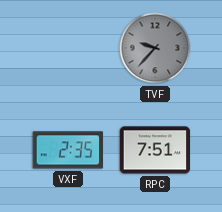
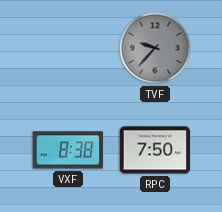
VXF: 2:35 -> 8:38 (68, 150)
RPC: 7:51 -> 7:50 (155, 150)
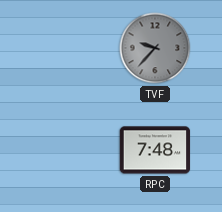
VXF: 8:38 -> none (68, 150)
RPC: 7:50 -> 7:48 (155, 150)
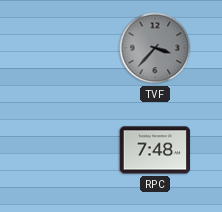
TVF: 9:37 -> 3:37 (155, 48)
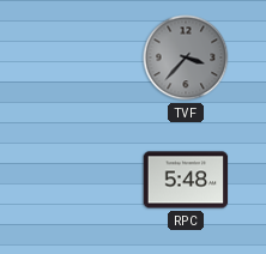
RPC: 7:48 -> 5:48 (186, 180)
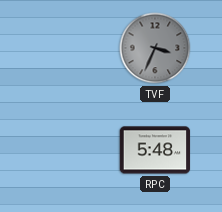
TVF: 3:37 -> 3:34 (155, 48)
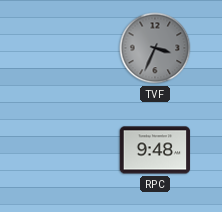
RPC: 5:48 -> 9:48 (155, 150)
